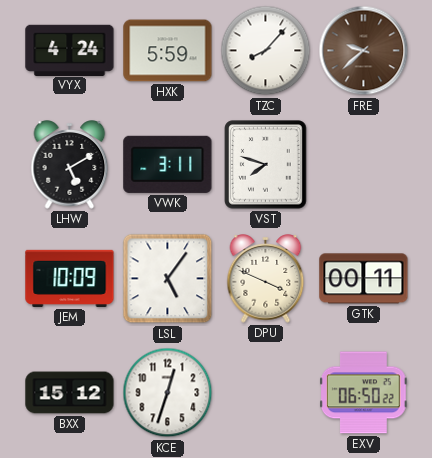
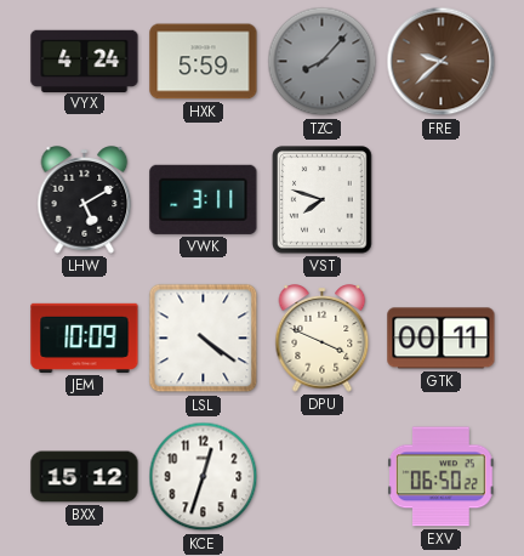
TZC dial: white -> grey (323, 62)
LSL: 5:06 -> 4:21 (204, 339)
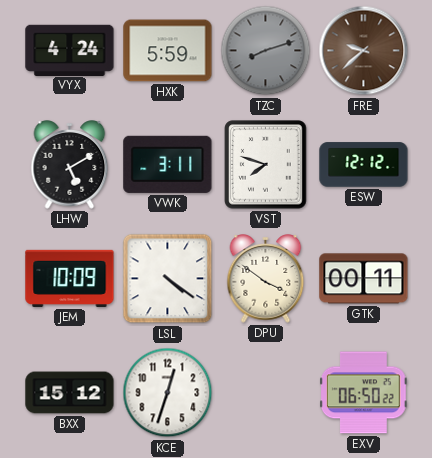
TZC: 8:07 -> 8:12 (266, 51)
ESW: none -> 12:12 (364, 165)
DPU: 3:49 -> 3:51 (266, 279)
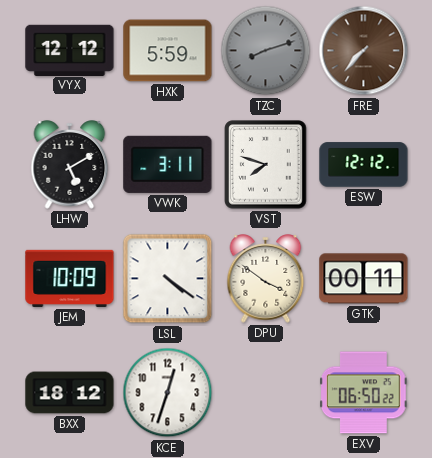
VYX: 4:24 -> 12:12 (70, 50)
FRE: 9:38 -> 7:37 (364, 51)
BXX: 15:12 -> 18:12 (70, 393)
